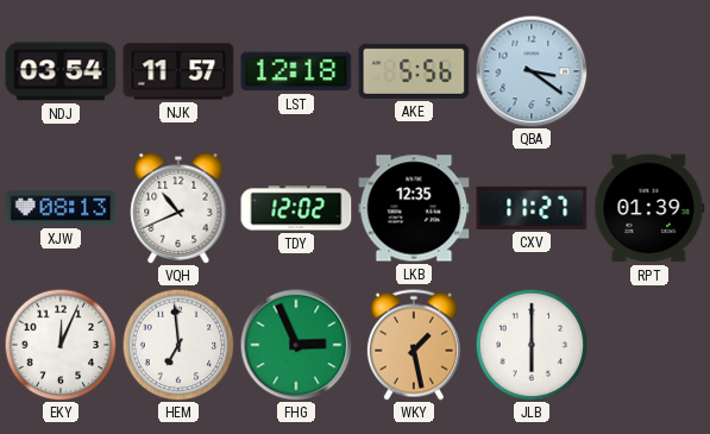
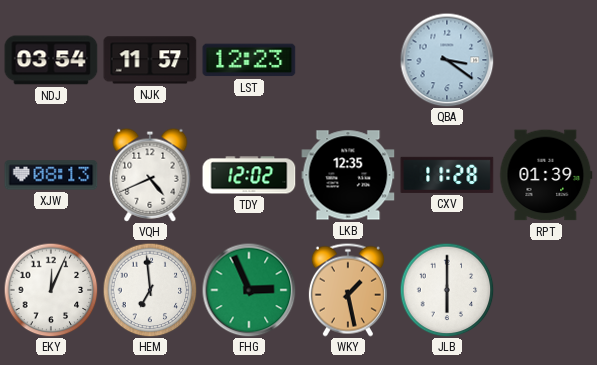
LST: 12:18 -> 12:23 (249, 60)
AKE: 5:56 -> none (414, 71)
VQH: 10:41 -> 4:41 (150, 175)
CXV: 11:27 -> 11:28 (447, 175)
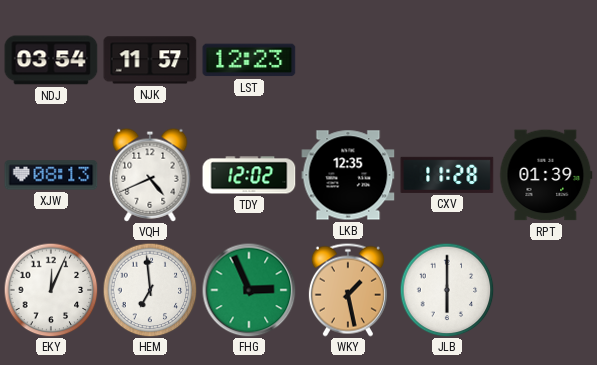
QBA: 3:21 -> none (447, 60)
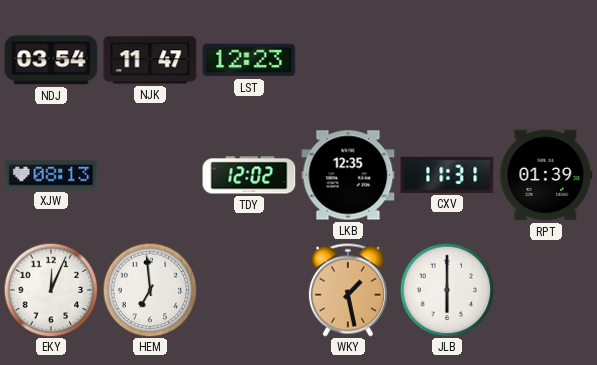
NJK: 11:57 -> 11:47 (150, 60)
VQH: 4:41 -> none (150, 175)
CXV: 11:28 -> 11:31 (447, 175)
FHG: 2:56 -> none (249, 290)
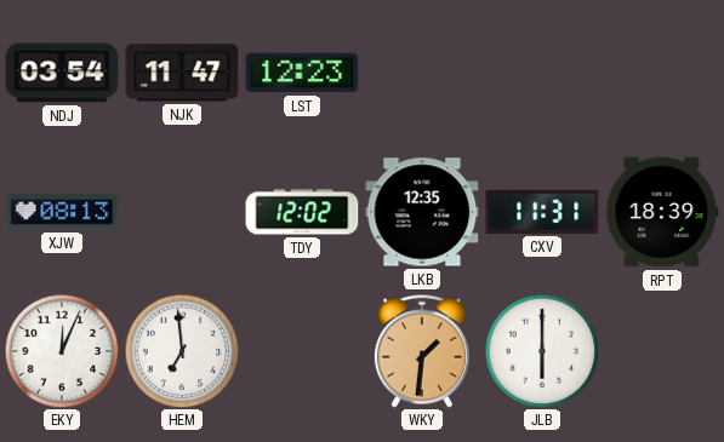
RPT: 01:39 -> 18:39 (662, 212)
WKY: 1:28 -> 1:31 (422, 351)
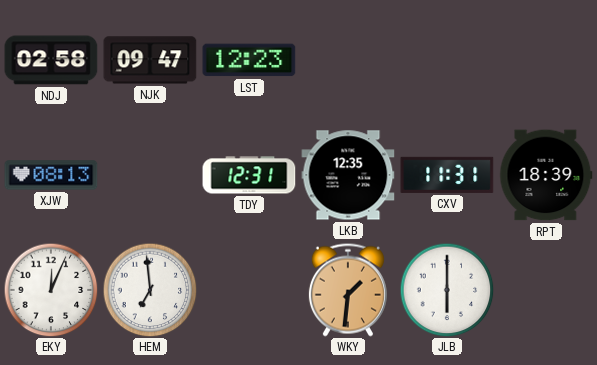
NDJ: 03:54 -> 02:58 (51, 60)
NJK: 11:47 -> 09:47 (150, 60)
TDY: 12:02 -> 12:31 (249, 175)
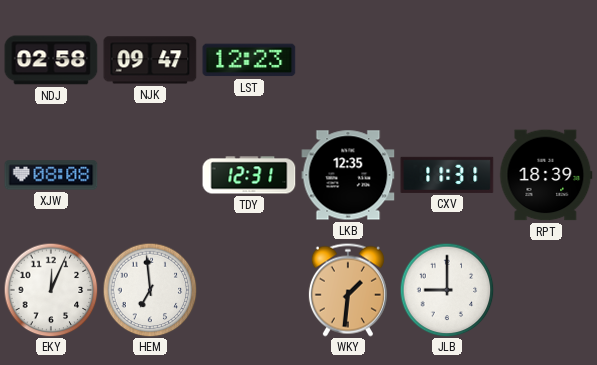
XJW: 08:13 -> 08:08 (51, 175)
JLB: 6:00 -> 9:00 (447, 290)
